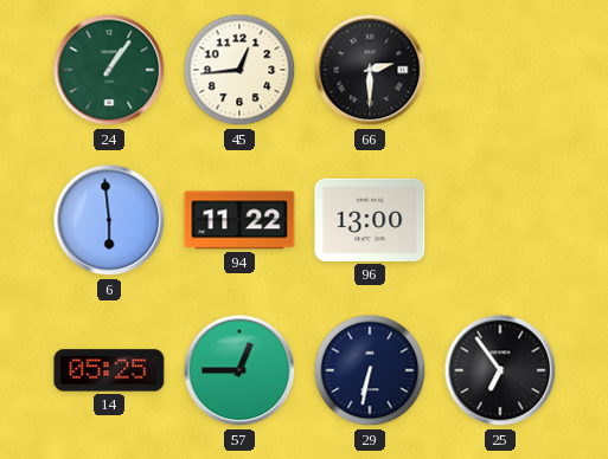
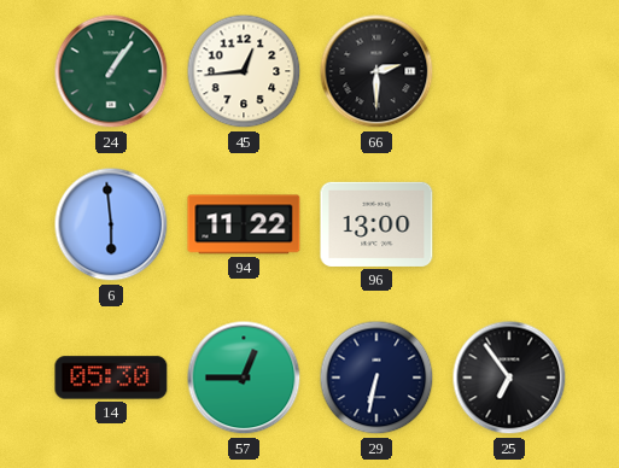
14: 05:25 -> 05:30 (111, 378)
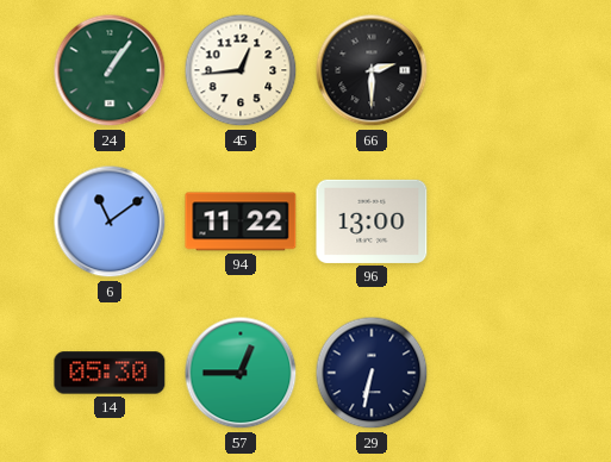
6: 5:59 -> 11:09 (110, 221)
25: 6:54 -> none (509, 378)
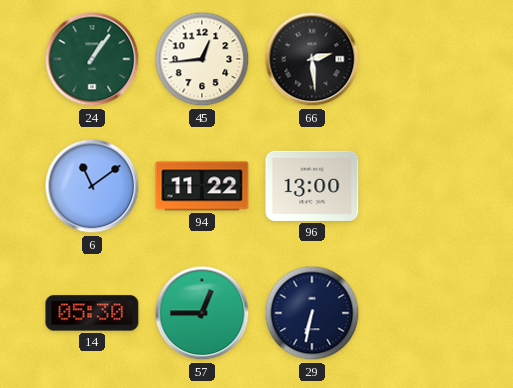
66: 2:30 -> 2:29 (312, 59)
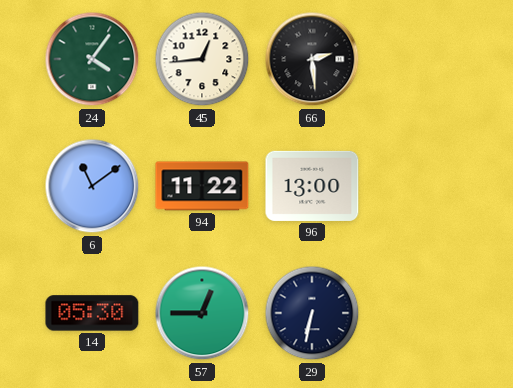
24: 1:06 -> 4:06 (92, 59)
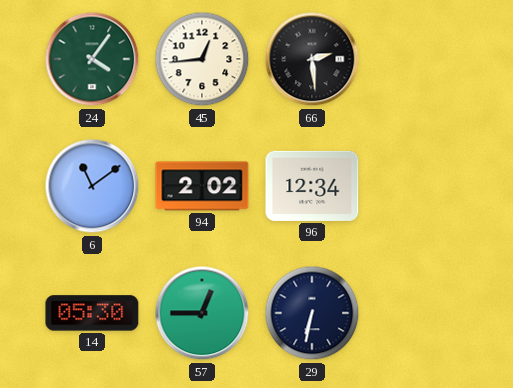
94: 11:22 -> 2:02 (202, 186)
96: 13:00 -> 12:34 (312, 186)
